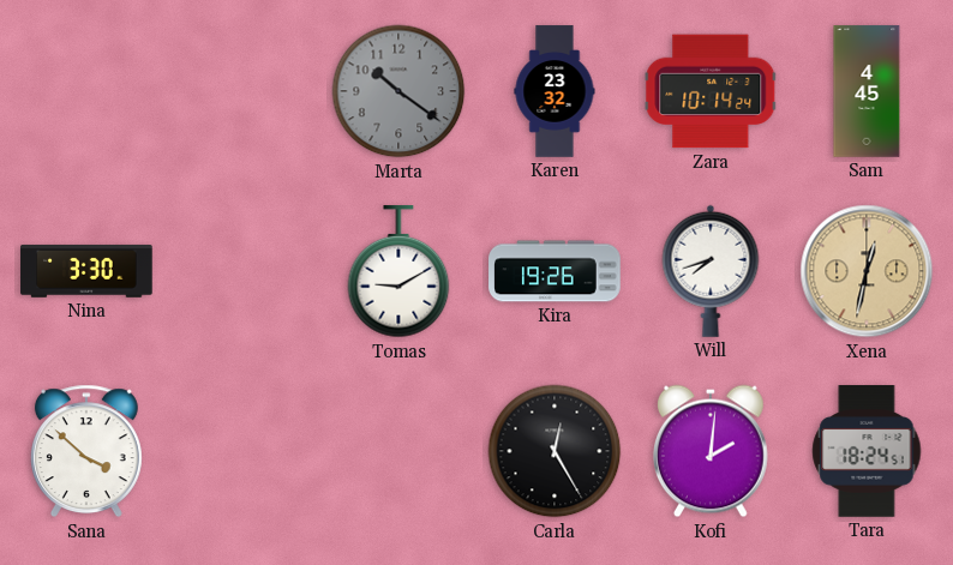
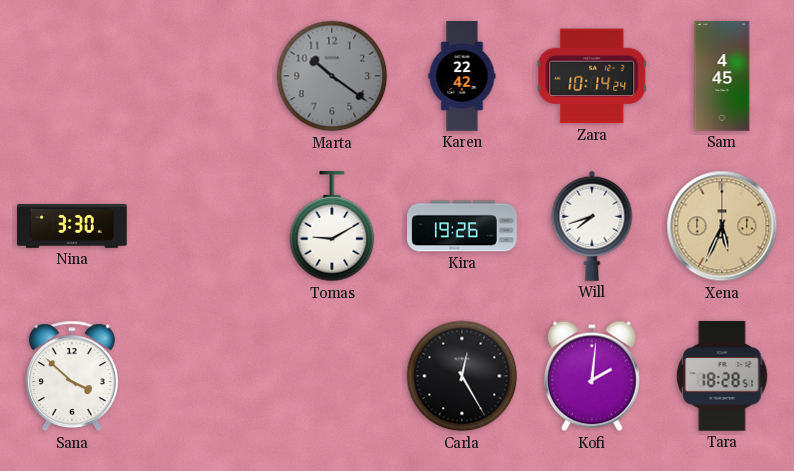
Karen: 23:32 -> 22:42 (462, 76)
Xena: 12:32 -> 5:34 (722, 226)
Tara: 18:24 -> 18:28 (722, 376)
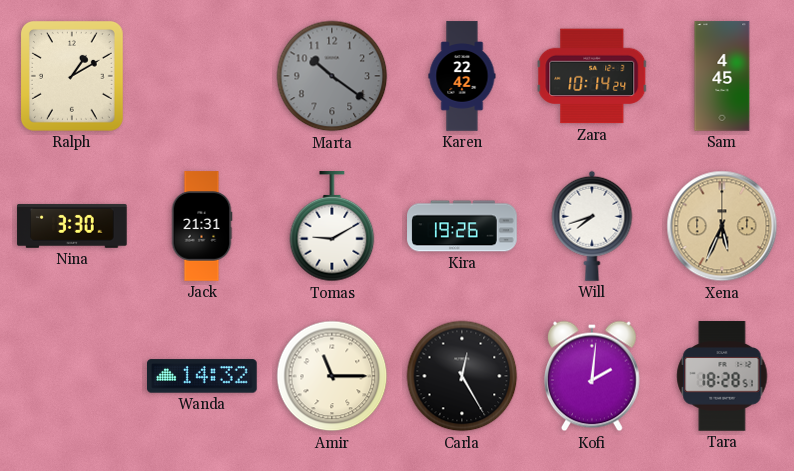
Ralph: none -> 1:10 (72, 76)
Jack: none -> 21:31 (202, 226)
Sana: 3:52 -> none (72, 376)
Wanda: none -> 14:32 (203, 376)
Amir: none -> 11:15 (332, 376)
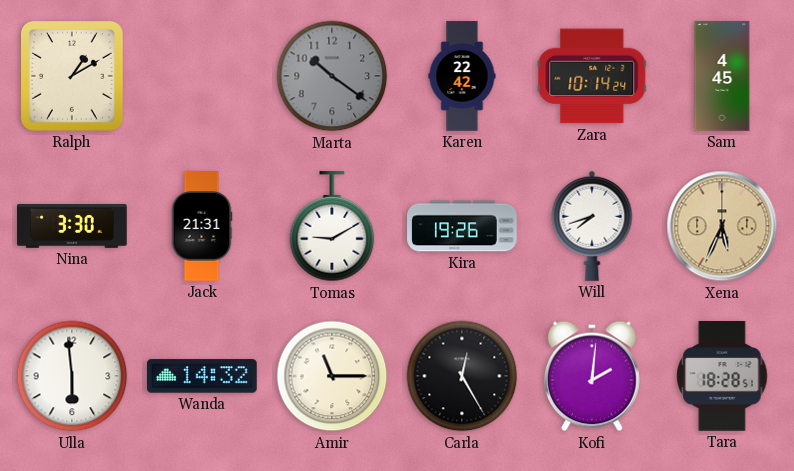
Ulla: none -> 5:59 (72, 376)
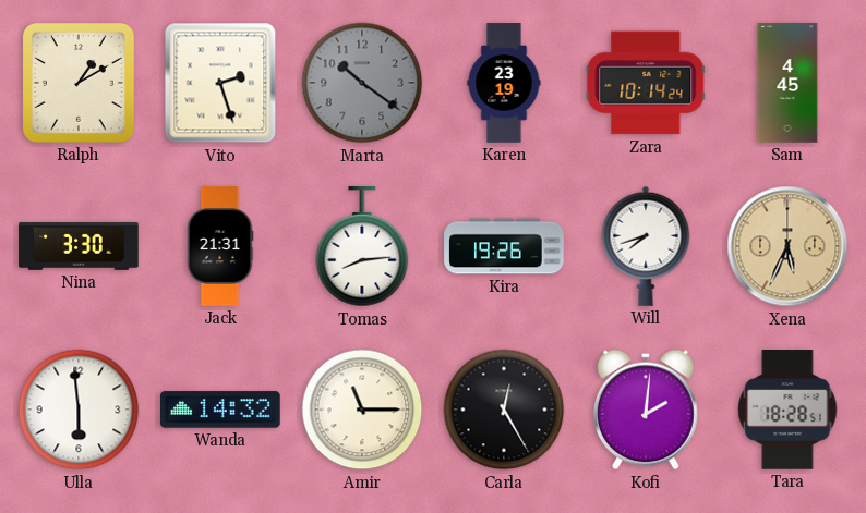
Vito: none -> 2:27 (220, 83)
Karen: 22:42 -> 23:19 (504, 83)
Tomas: 9:10 -> 8:14 (362, 247)
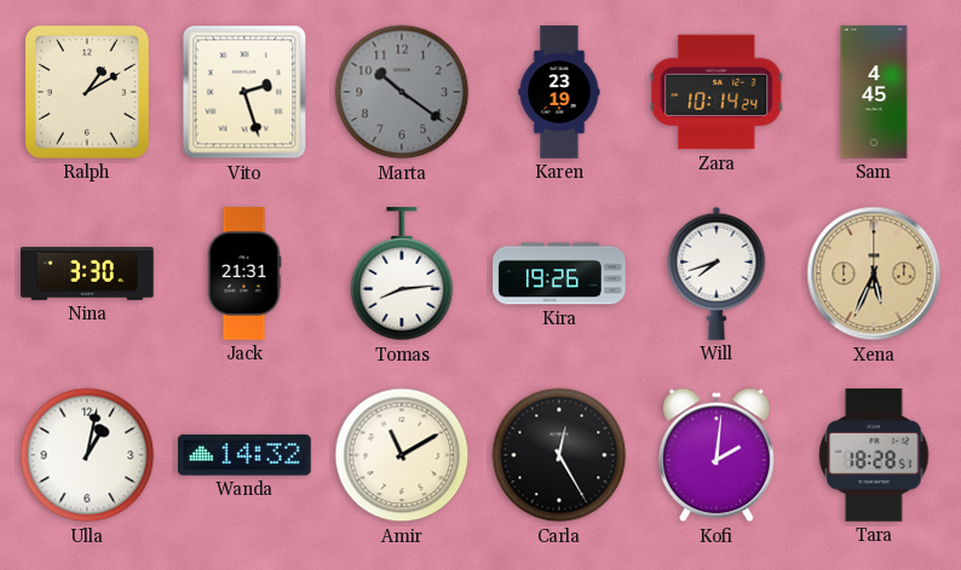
Ulla: 5:59 -> 1:02 (87, 455)
Amir: 11:15 -> 11:10 (402, 455)
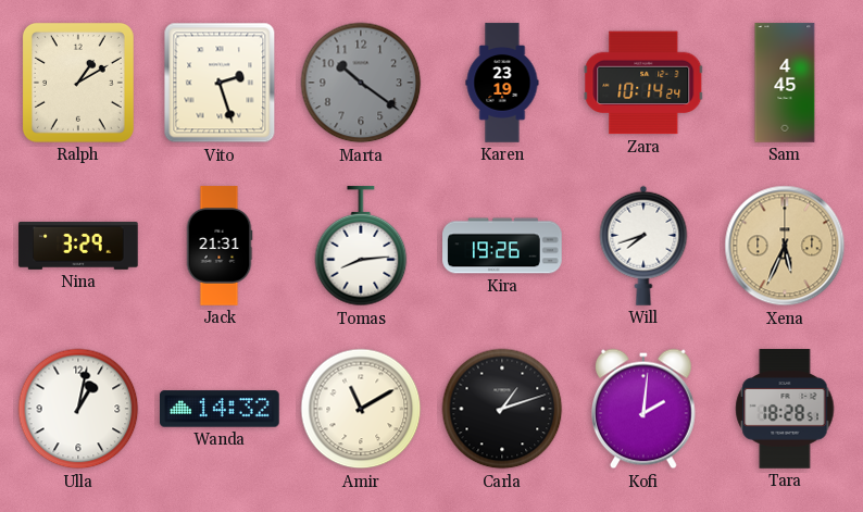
Nina: 3:30 -> 3:29 (78, 246)
Carla: 12:25 -> 1:12 (502, 409)
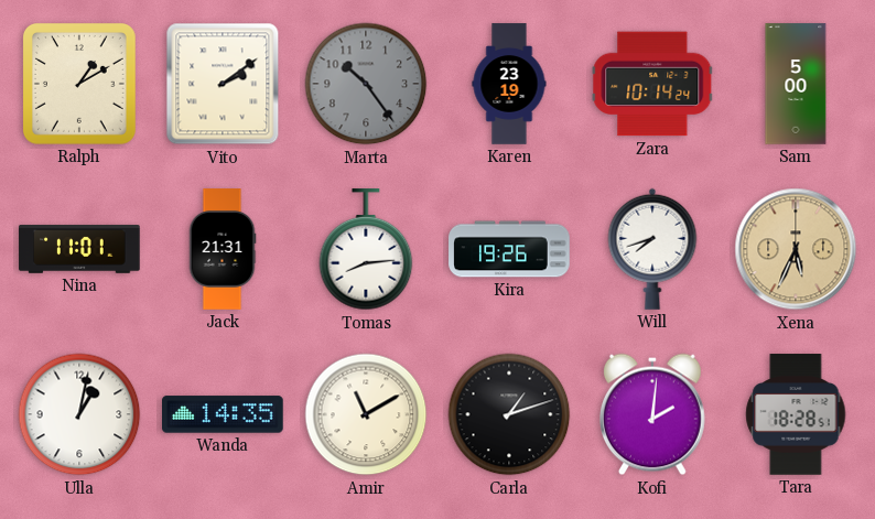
Vito: 2:27 -> 2:09 (223, 84)
Marta: 10:21 -> 10:24 (366, 84)
Sam: 4:45 -> 5:00 (796, 84)
Nina: 3:29 -> 11:01 (79, 249)
Wanda: 14:32 -> 14:35 (224, 414)
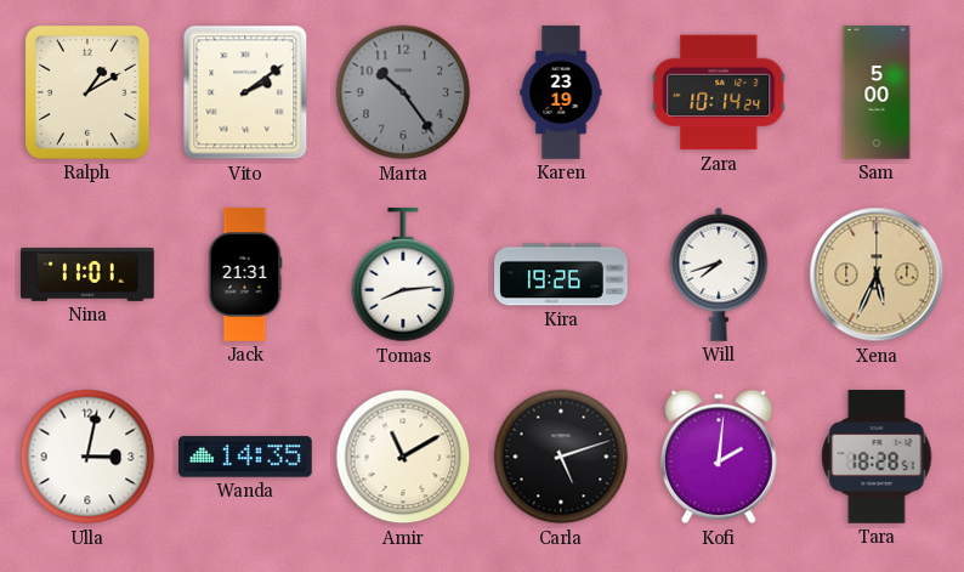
Ulla: 1:02 -> 3:02 (87, 457)
Carla: 1:12 -> 5:12 (561, 457)
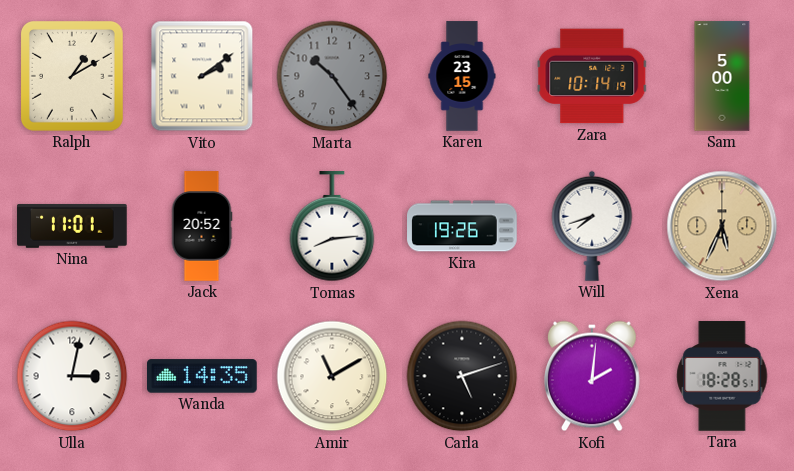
Karen: 23:19 -> 23:15 (462, 76)
Zara: 10:14:24 -> 10:14:19 (592, 76)
Jack: 21:31 -> 20:52 (202, 226)
